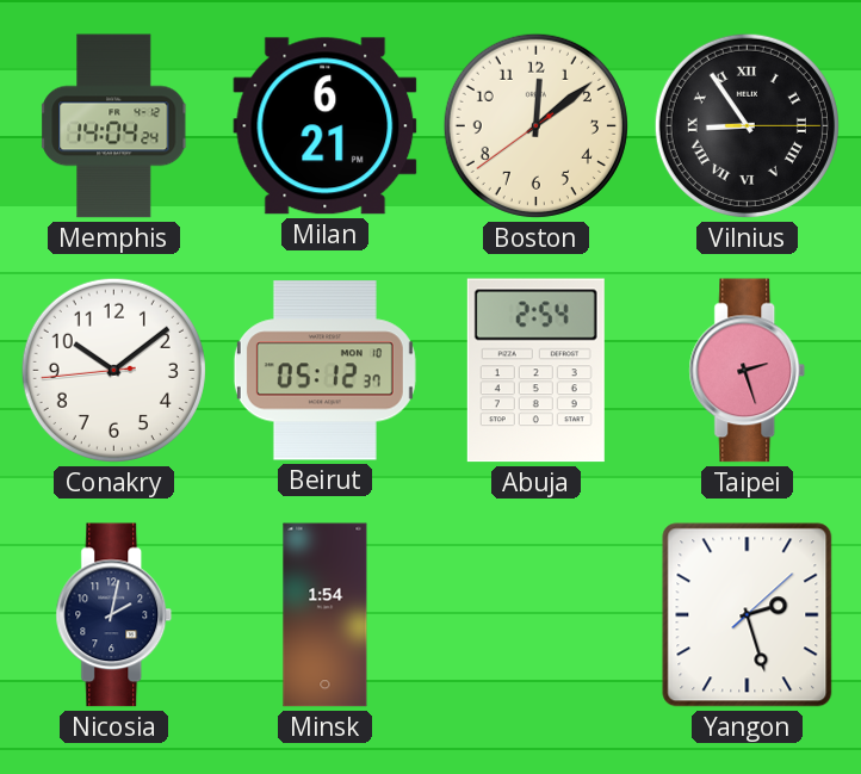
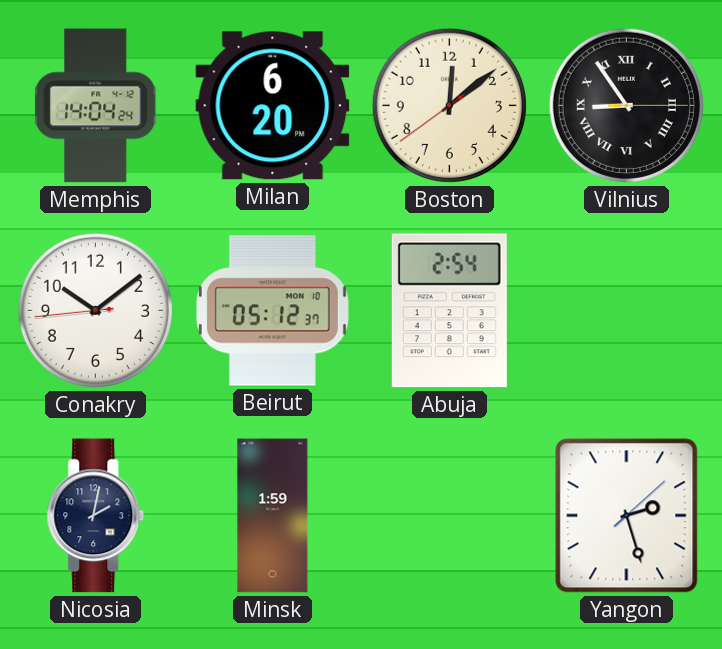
Milan: 6:21 -> 6:20 (273, 106)
Taipei: 2:27 -> none (748, 371)
Minsk: 1:54 -> 1:59 (273, 516)
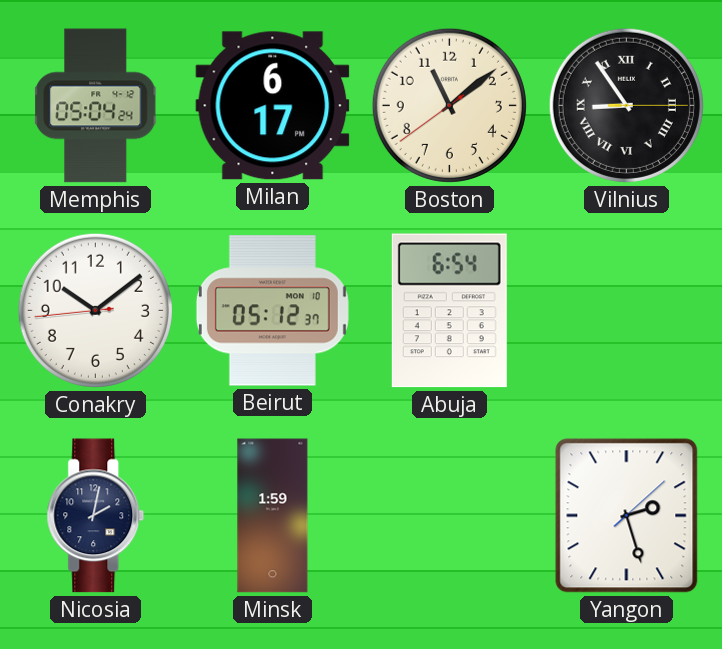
Memphis: 14:04 -> 05:04 (96, 106)
Milan: 6:20 -> 6:17 (273, 106)
Boston: 12:08 -> 11:08 (449, 105)
Abuja: 2:54 -> 6:54 (449, 311)
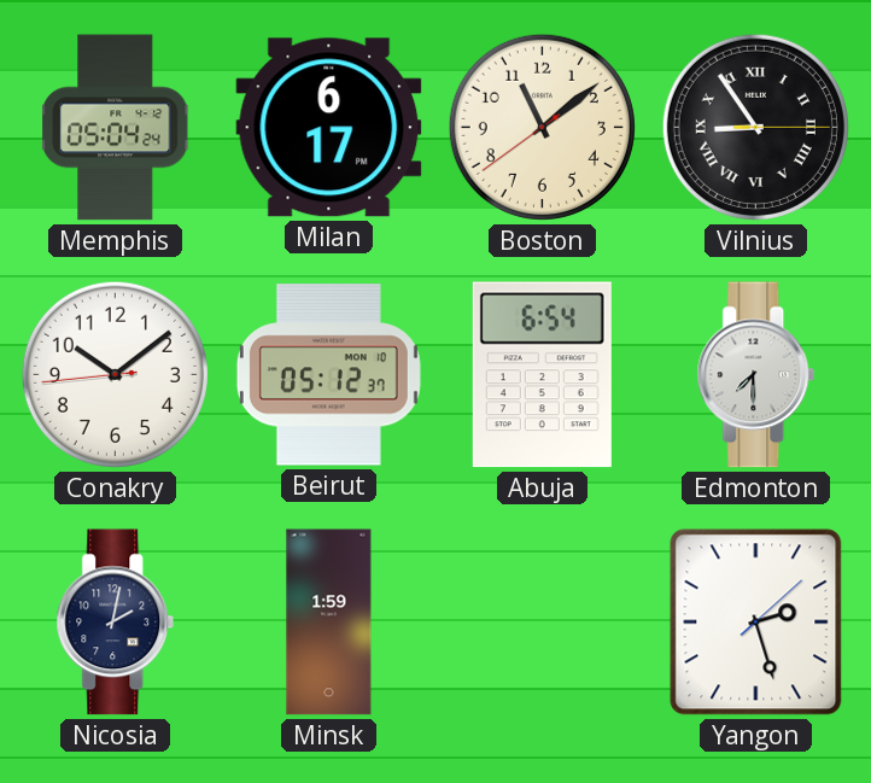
Edmonton: none -> 7:30 (756, 375)
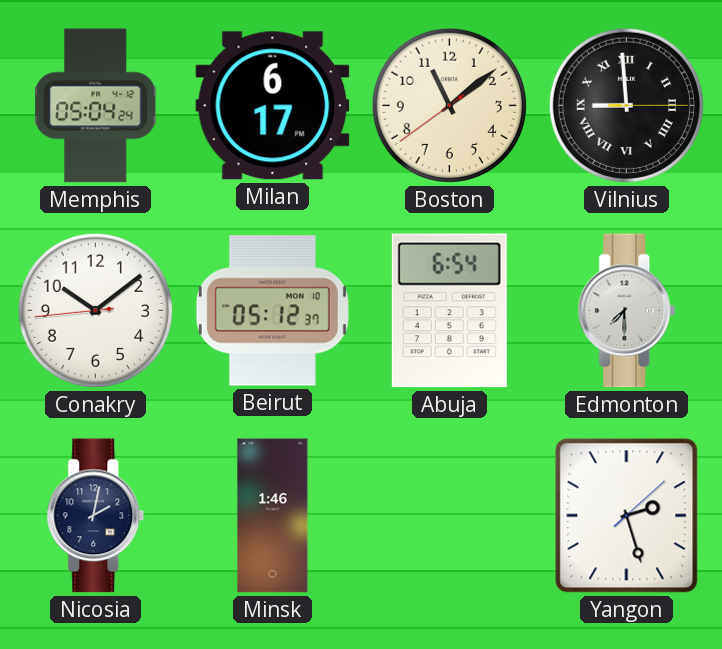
Vilnius: 8:54 -> 8:59 (626, 105)
Minsk: 1:59 -> 1:46 (273, 516)
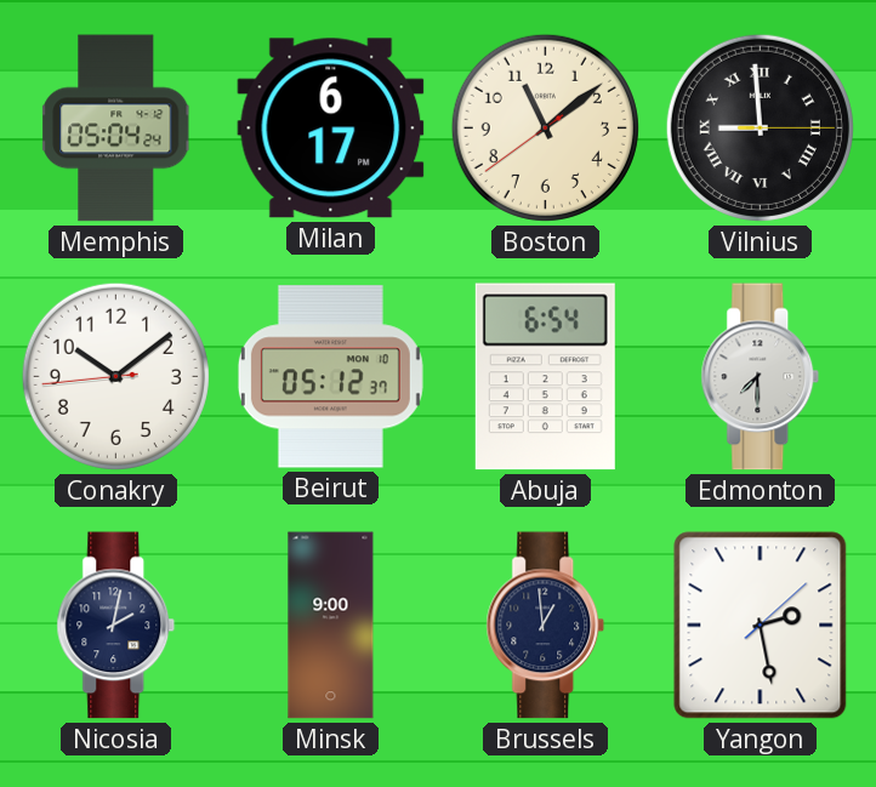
Minsk: 1:46 -> 9:00 (331, 626)
Brussels: none -> 12:59 (546, 626)
Yangon: 2:27 -> 2:28 (761, 626)
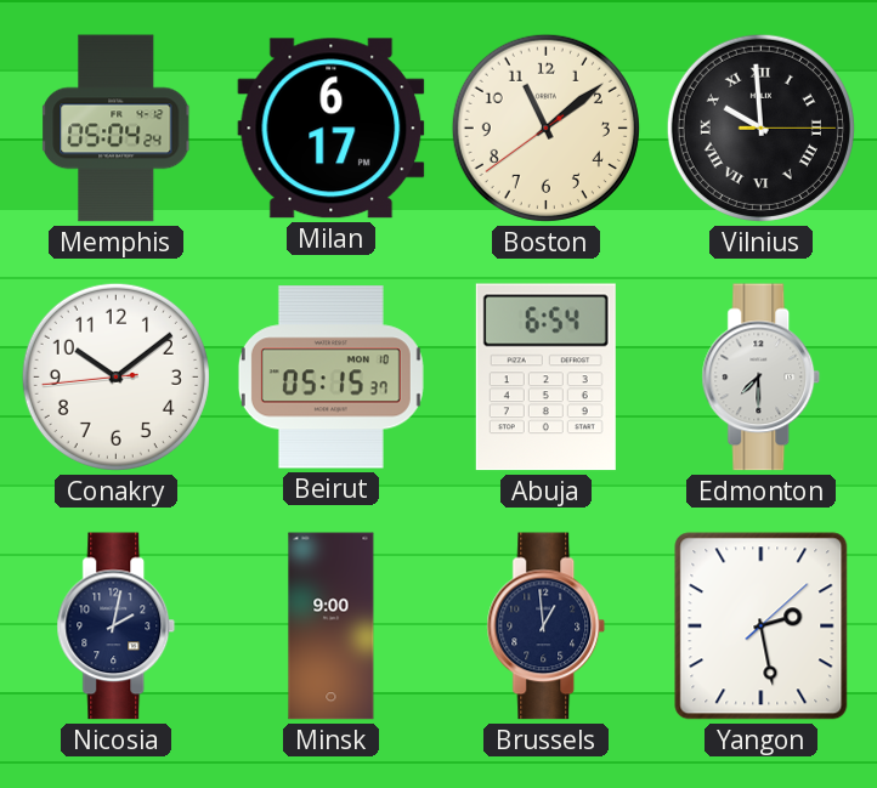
Vilnius: 8:59 -> 9:59 (760, 127)
Beirut: 05:12 -> 05:15 (330, 378)
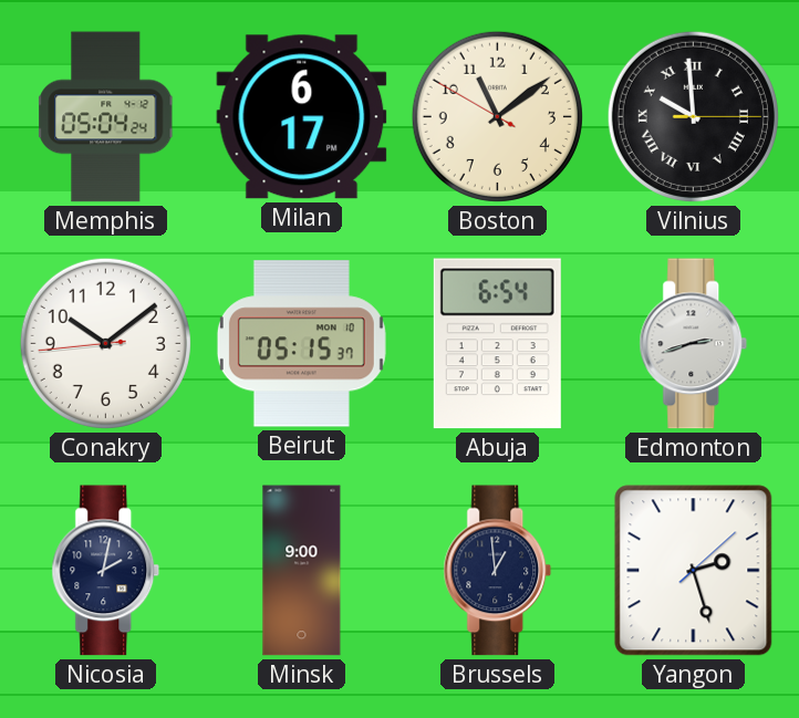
Boston: 11:08:39 -> 11:08:50 (497, 116)
Edmonton: 7:30 -> 2:42 (694, 344)
Yangon: 2:28 -> 2:27 (694, 571)
